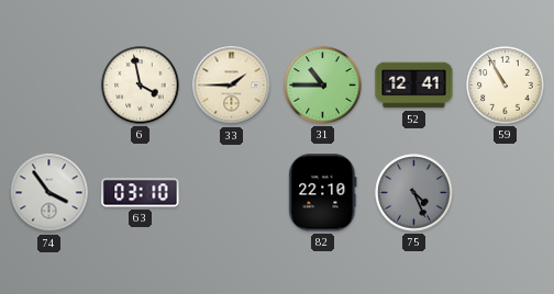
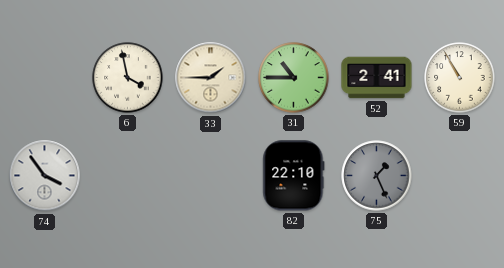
52: 12:41 -> 2:41 (377, 78)
63: 03:10 -> none (141, 193)
75: 4:26 -> 1:26 (377, 176)
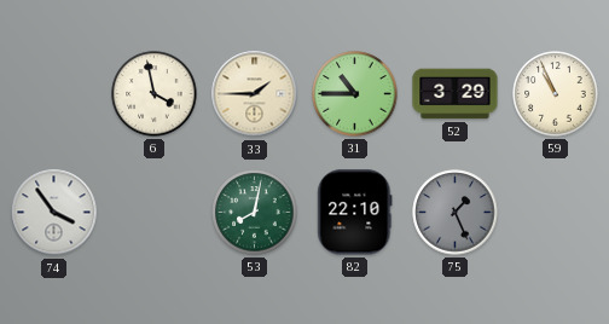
52: 2:41 -> 3:29 (456, 94)
59: 10:55 -> 10:56 (556, 94)
53: none -> 8:02 (255, 213)
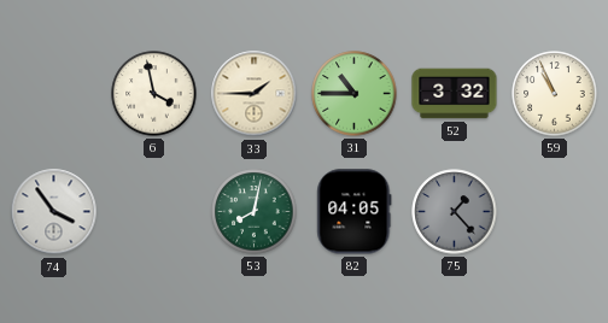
52: 3:29 -> 3:32 (455, 94)
82: 22:10 -> 04:05 (355, 212)
75: 1:26 -> 1:23 (455, 212)
